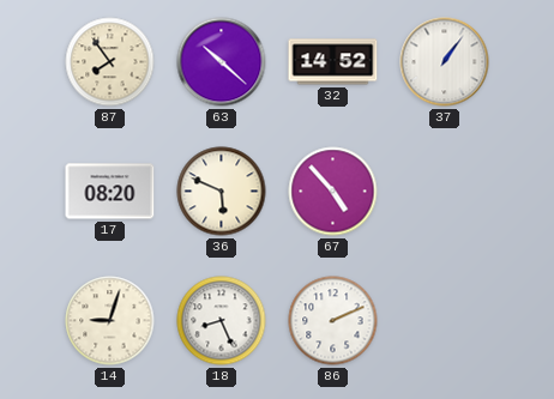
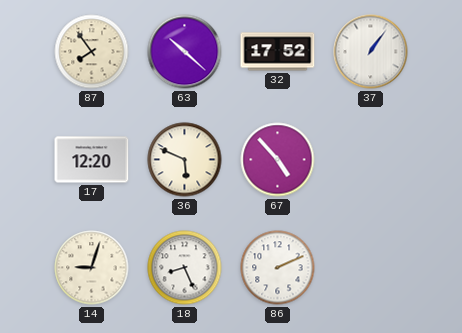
32: 14:52 -> 17:52 (278, 52)
17: 08:20 -> 12:20 (92, 160)
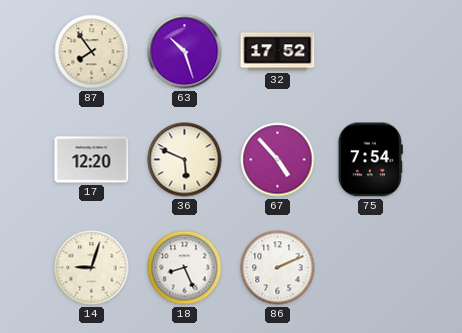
63: 10:22 -> 10:27 (185, 52)
37: 1:06 -> none (371, 52)
75: none -> 7:54 (370, 160)
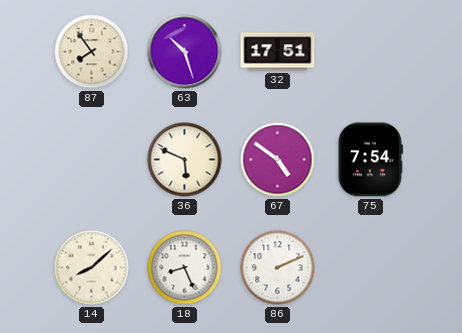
32: 17:52 -> 17:51 (278, 52)
17: 12:20 -> none (92, 160)
67: 4:53 -> 4:51 (278, 160)
14: 9:03 -> 8:08 (92, 268)
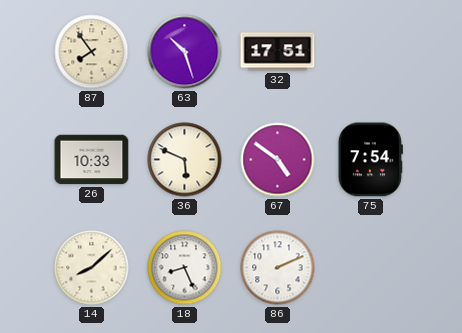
26: none -> 10:33 (92, 160)
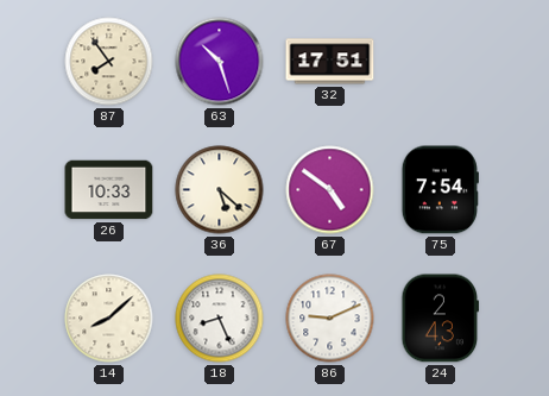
36: 5:49 -> 5:22 (220, 190)
86: 2:11 -> 9:11 (330, 319)
24: none -> 2:43 (441, 319)
